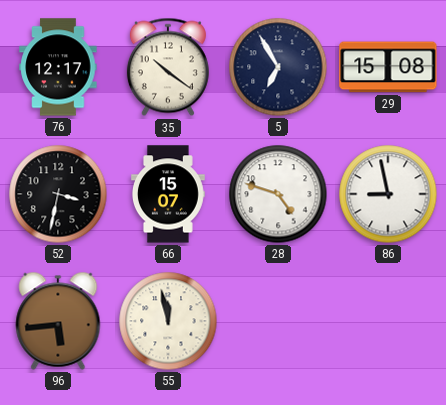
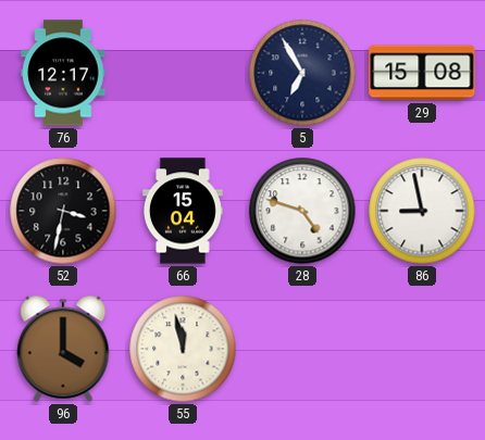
35: 10:21 -> none (168, 67)
66: 15:07 -> 15:04 (184, 211)
96: 5:44 -> 4:00 (63, 349)
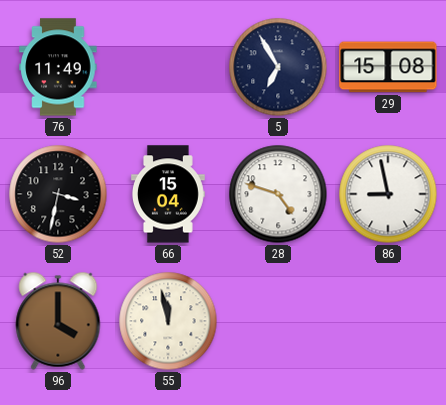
76: 12:17 -> 11:49 (58, 67)
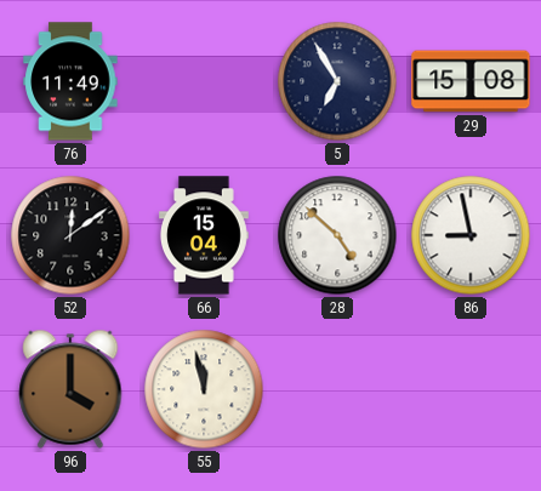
52: 3:32 -> 12:09 (70, 235)
28: 4:48 -> 4:52 (337, 235)
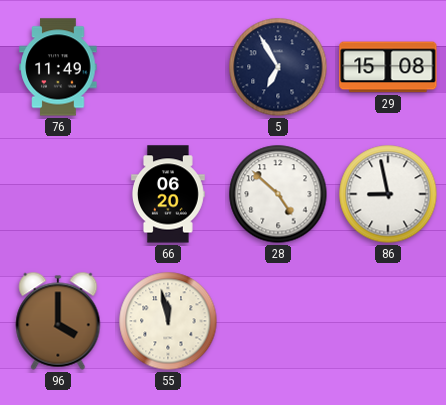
52: 12:09 -> none (70, 235)
66: 15:04 -> 06:20 (169, 194)
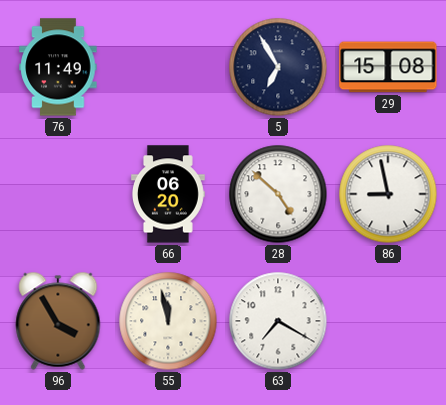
96: 4:00 -> 3:55 (58, 321)
63: none -> 7:20 (278, 321)
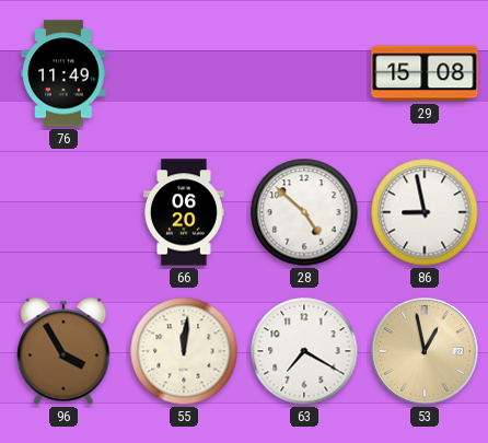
5: 6:55 -> none (278, 67)
55: 11:58 -> 12:01 (184, 351)
53: none -> 12:58 (425, 351)
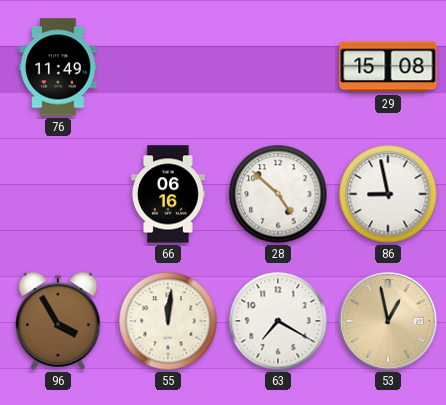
66: 06:20 -> 06:16 (169, 194)
